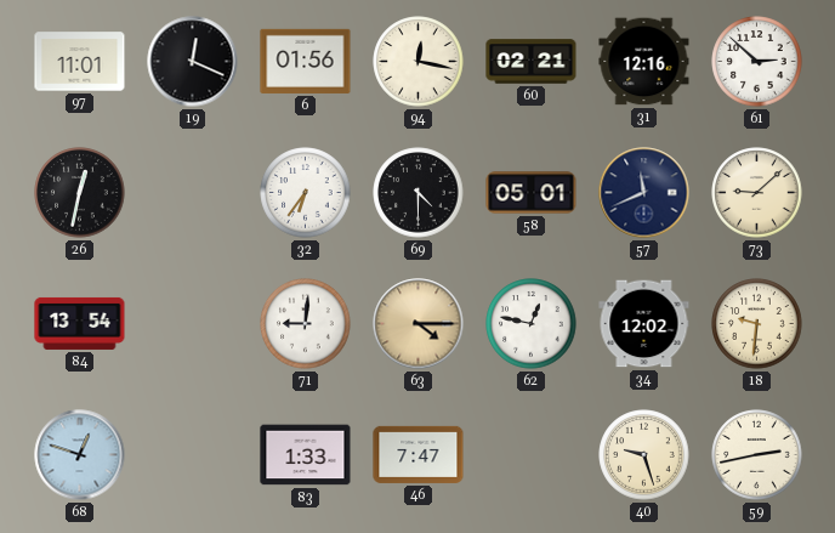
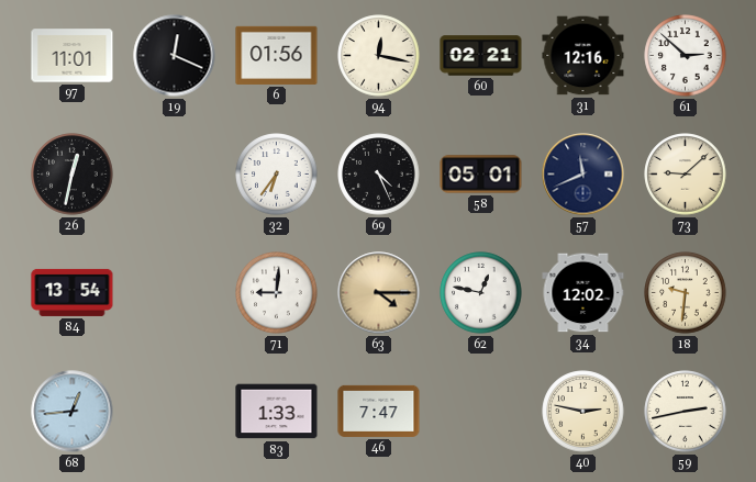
69: 4:30 -> 4:26 (379, 175)
68: 12:48 -> 12:44 (73, 412)
40: 9:27 -> 2:47 (583, 412)
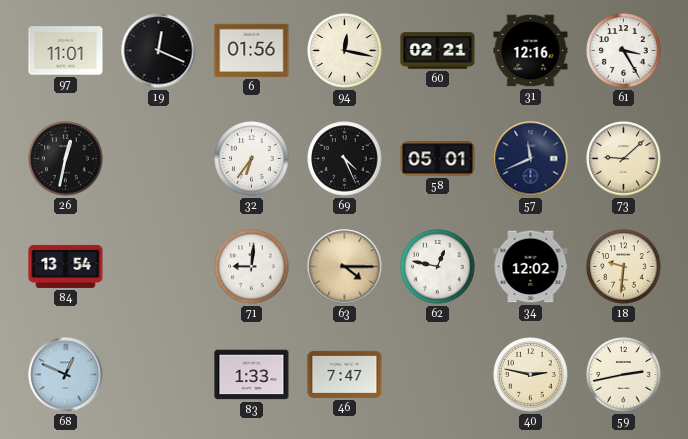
61: 2:52 -> 3:25 (624, 51)
68: 12:44 -> 12:49 (66, 375)
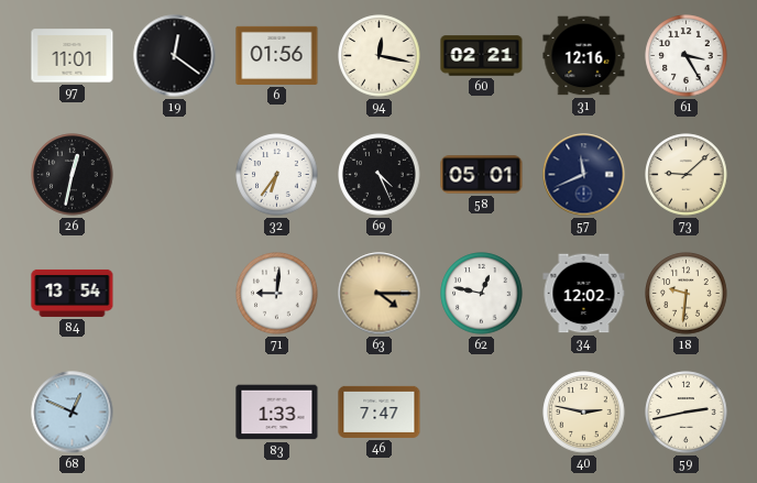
19: 12:19 -> 12:21 (175, 56)
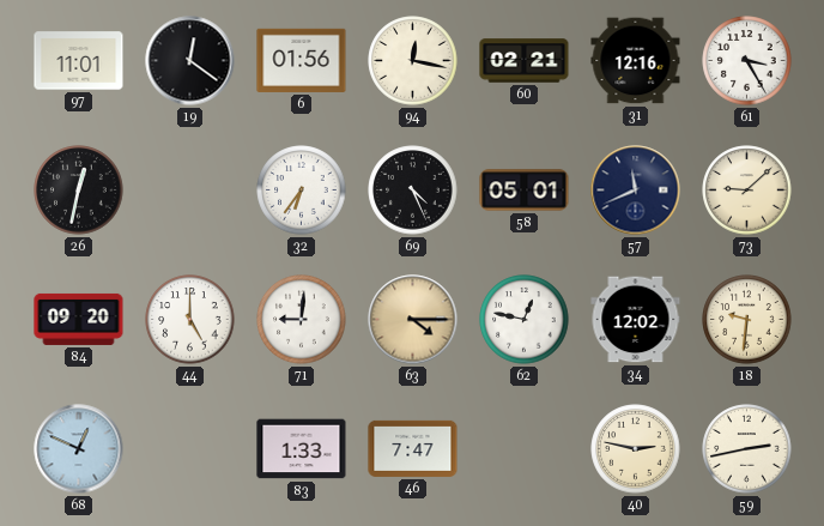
84: 13:54 -> 09:20 (79, 319)
44: none -> 5:00 (190, 320)
